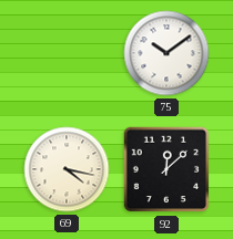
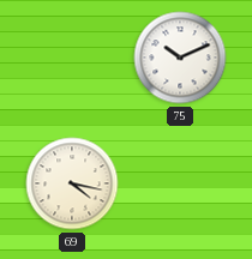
75: 10:09 -> 10:11 (180, 58)
92: 12:08 -> none (166, 169)
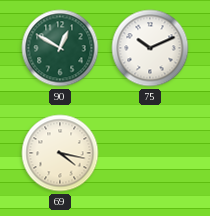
90: none -> 12:50 (60, 48)
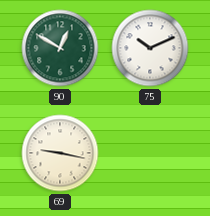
69: 4:17 -> 9:17 (60, 153)
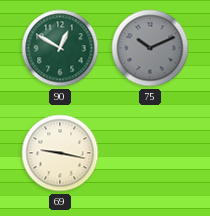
75 dial: white -> grey (150, 48)
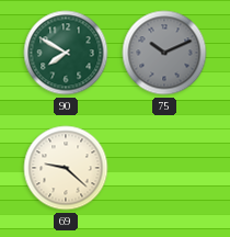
90: 12:50 -> 7:50 (66, 53)
69: 9:17 -> 9:22 (66, 168)
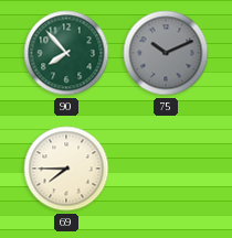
90: 7:50 -> 7:53 (66, 53)
69: 9:22 -> 7:45 (66, 169)
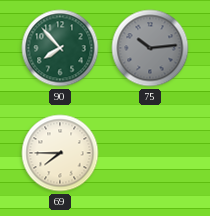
75: 10:11 -> 10:14 (150, 48)
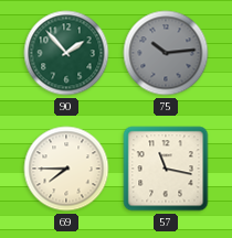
90: 7:53 -> 1:53 (66, 53)
57: none -> 11:17 (166, 169)
